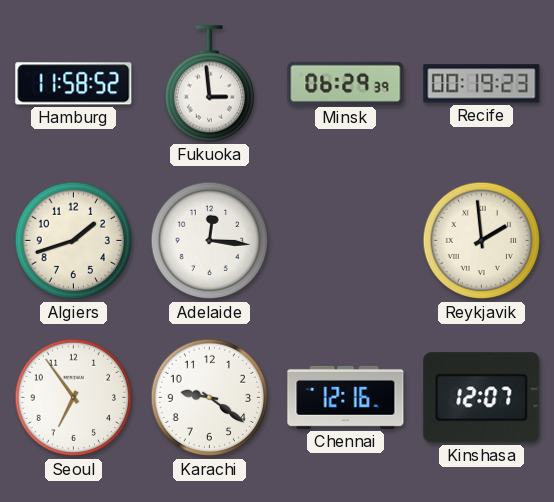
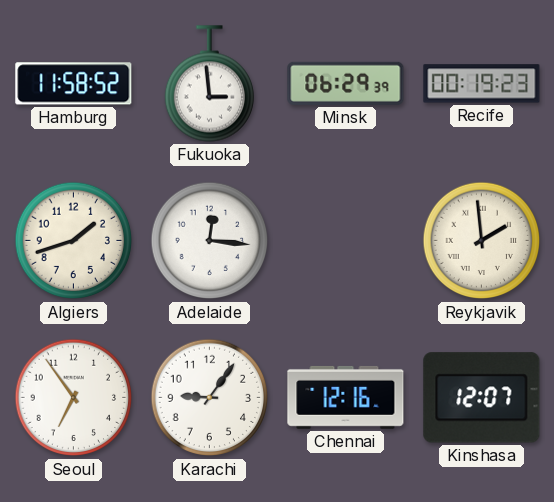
Karachi: 9:21 -> 9:06 (210, 398)
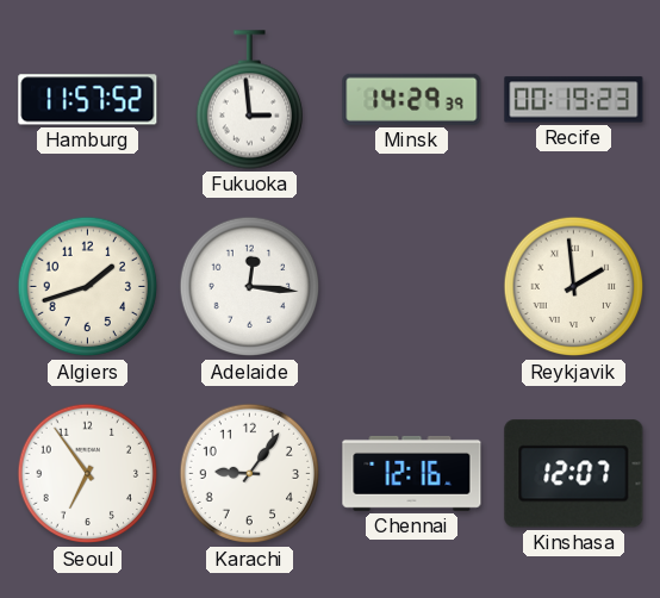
Hamburg: 11:58 -> 11:57 (88, 100)
Minsk: 06:29 -> 14:29 (412, 99)
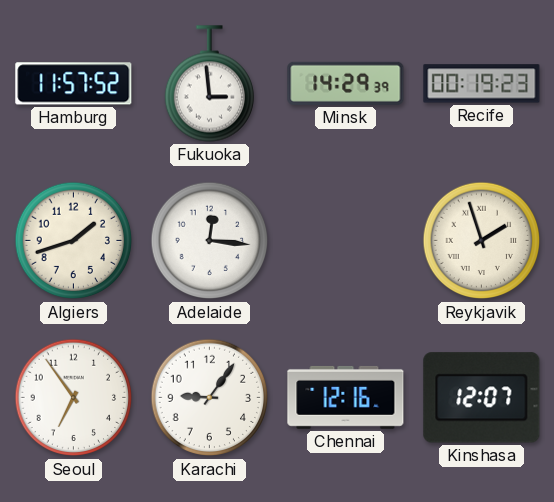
Reykjavik: 1:59 -> 1:57 (482, 241)
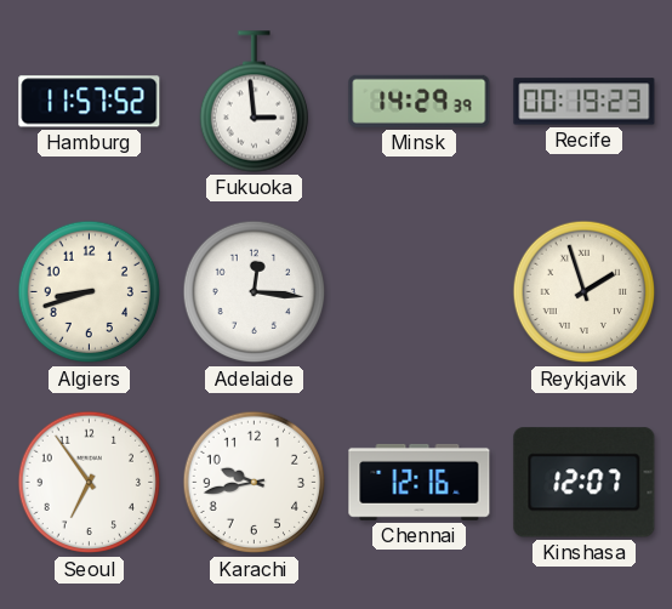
Algiers: 1:42 -> 8:42 (90, 292)
Karachi: 9:06 -> 9:43 (255, 483)
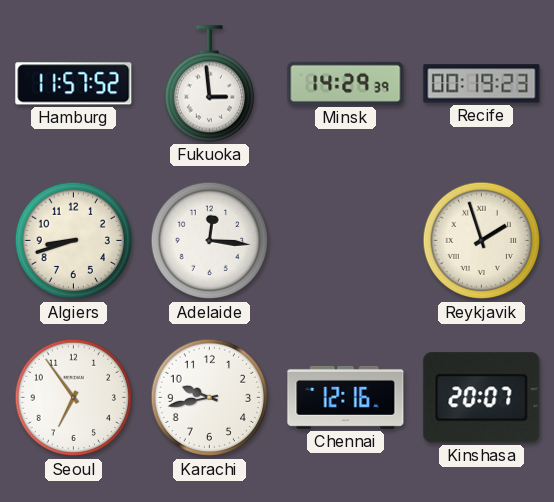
Kinshasa: 12:07 -> 20:07 (482, 398)
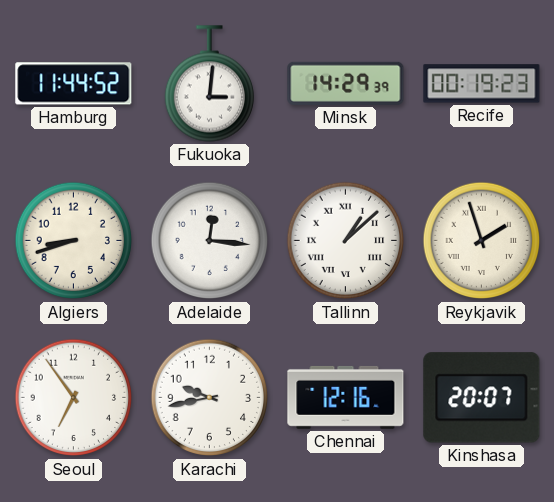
Hamburg: 11:57 -> 11:44 (74, 84)
Fukuoka: 2:59 -> 3:01 (209, 84)
Tallinn: none -> 1:08 (346, 241)
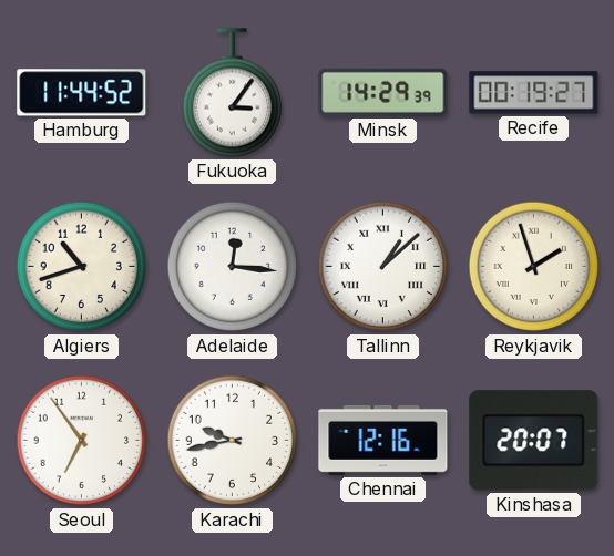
Fukuoka: 3:01 -> 3:06 (232, 93)
Recife: 00:19:23 -> 00:19:27 (534, 93)
Algiers: 8:42 -> 10:42 (82, 267)
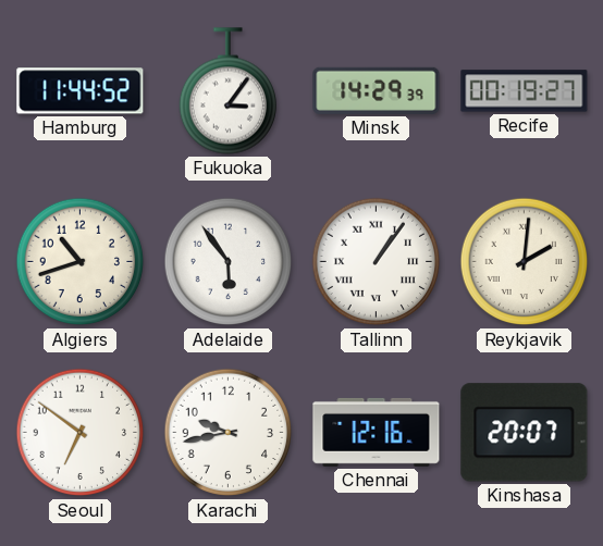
Adelaide: 12:16 -> 5:54 (229, 262)
Tallinn: 1:08 -> 1:06 (377, 262)
Reykjavik: 1:57 -> 2:01 (525, 262)
Seoul: 6:54 -> 6:51 (81, 433)
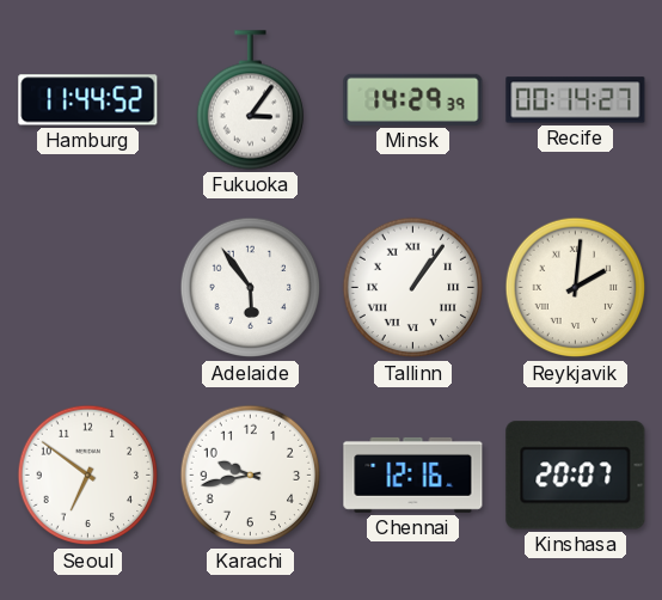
Recife: 00:19 -> 00:14 (576, 100)
Algiers: 10:42 -> none (81, 262)
